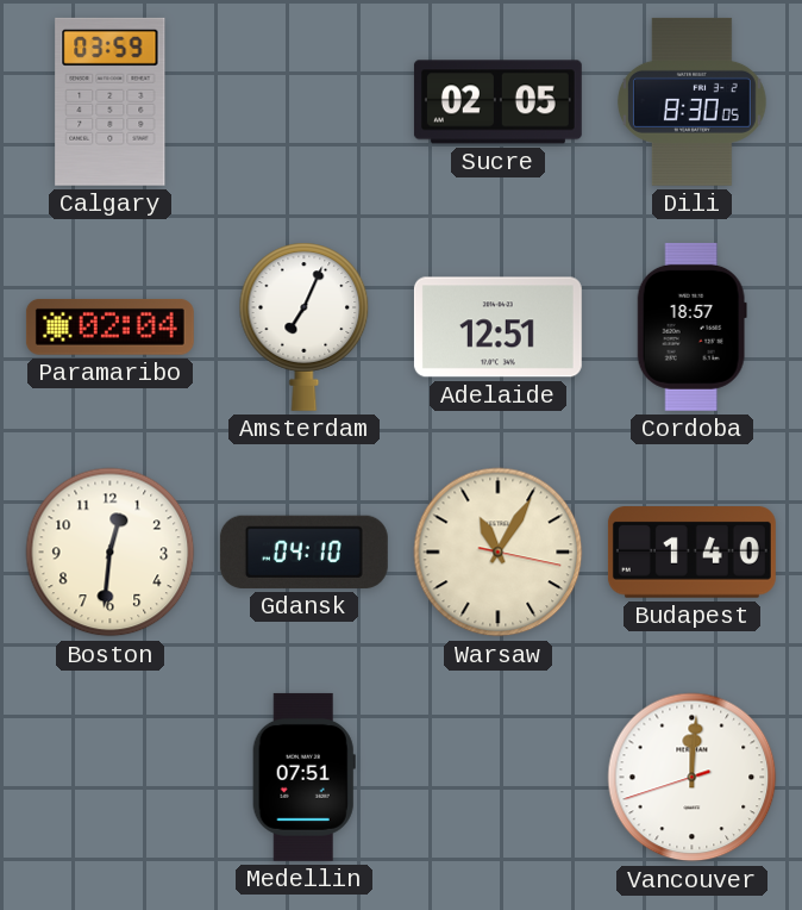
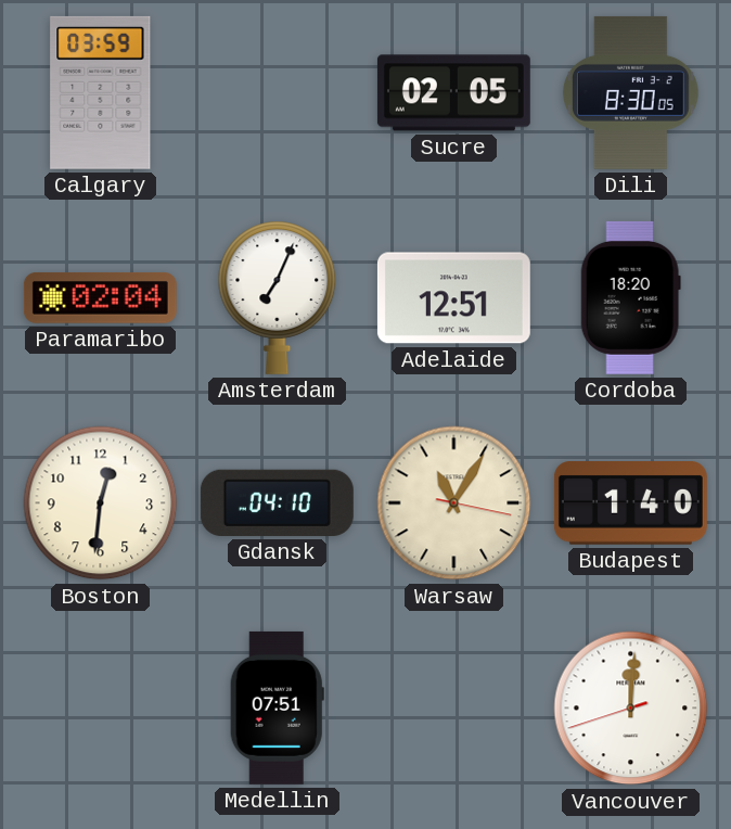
Cordoba: 18:57 -> 18:20 (630, 297)
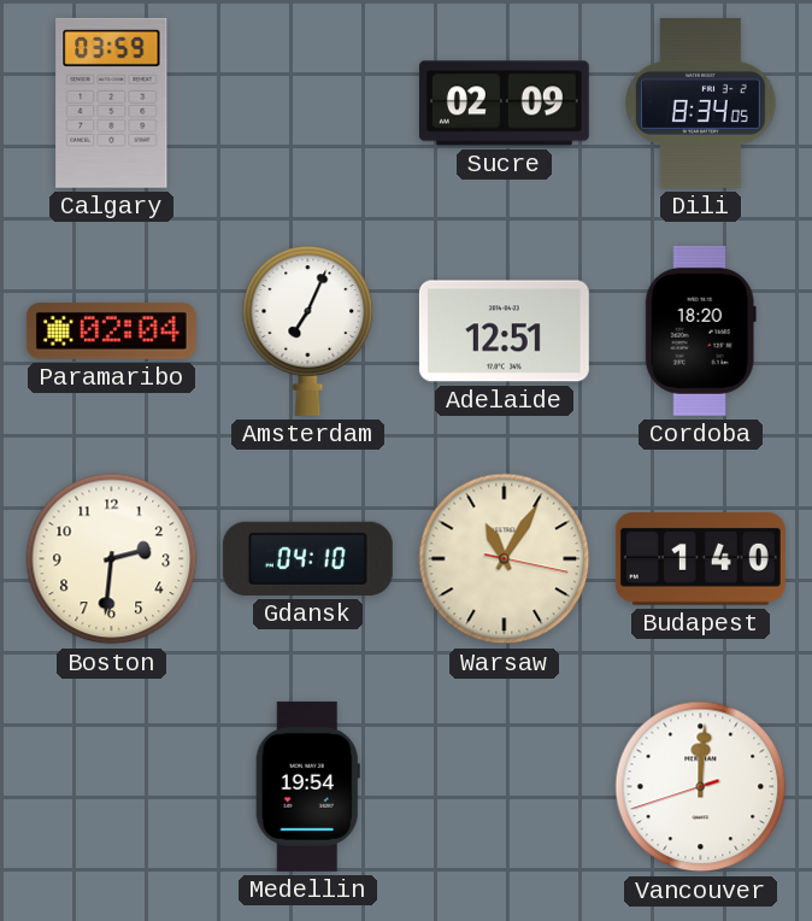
Sucre: 02:05 -> 02:09 (504, 104)
Dili: 8:30 -> 8:34 (701, 102)
Boston: 12:31 -> 2:31 (112, 559)
Medellin: 07:51 -> 19:54 (307, 786)
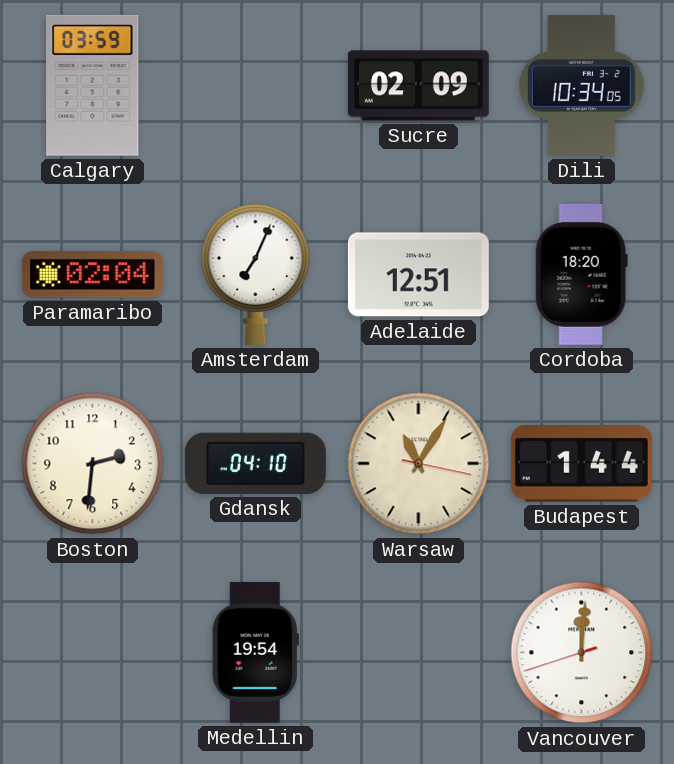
Dili: 8:34 -> 10:34 (582, 85)
Budapest: 1:40 -> 1:44 (581, 464)
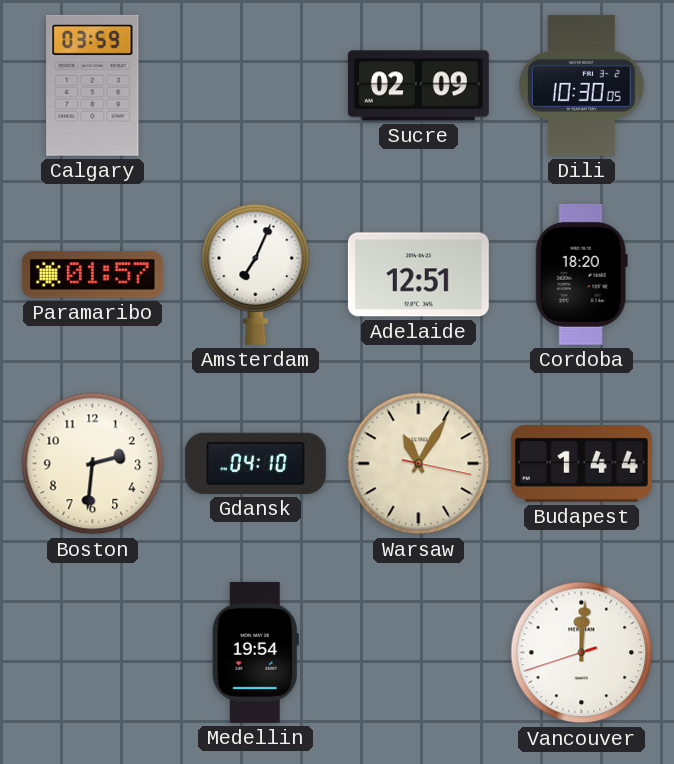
Dili: 10:34 -> 10:30 (582, 85)
Paramaribo: 02:04 -> 01:57 (92, 274)
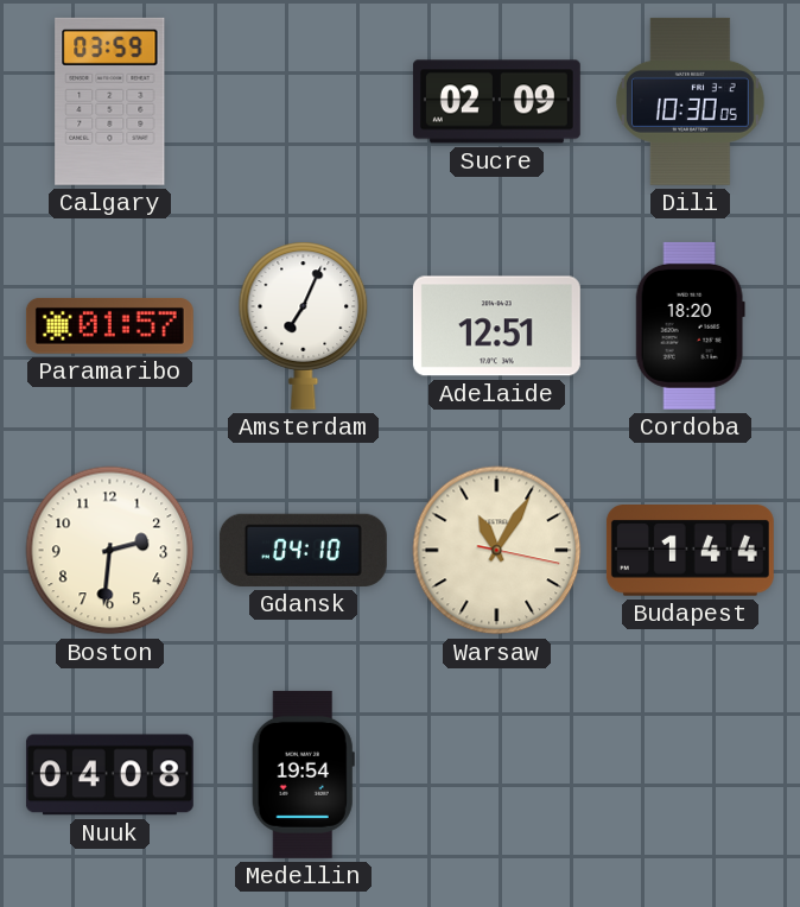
Nuuk: none -> 04:08 (109, 775)
Vancouver: 12:00 -> none (582, 653)
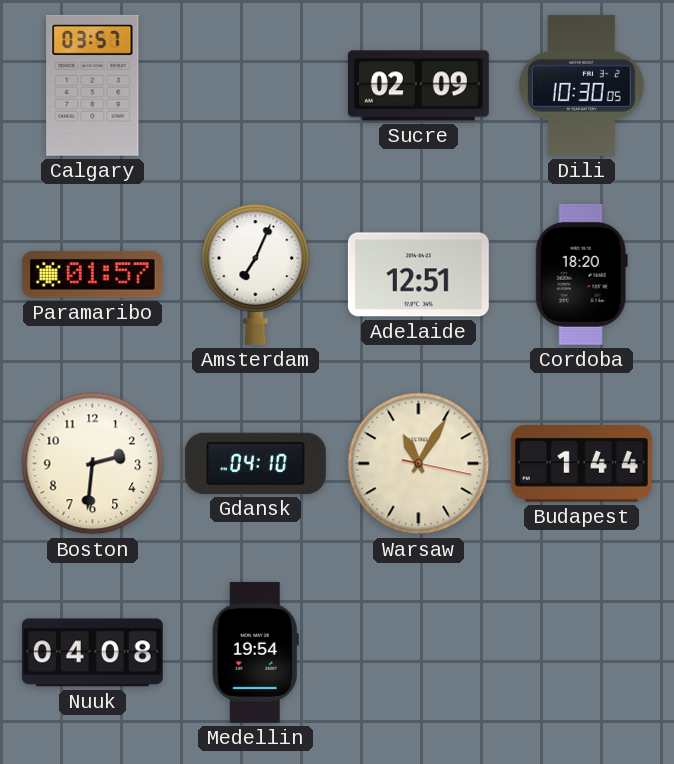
Calgary: 03:59 -> 03:57 (93, 85)
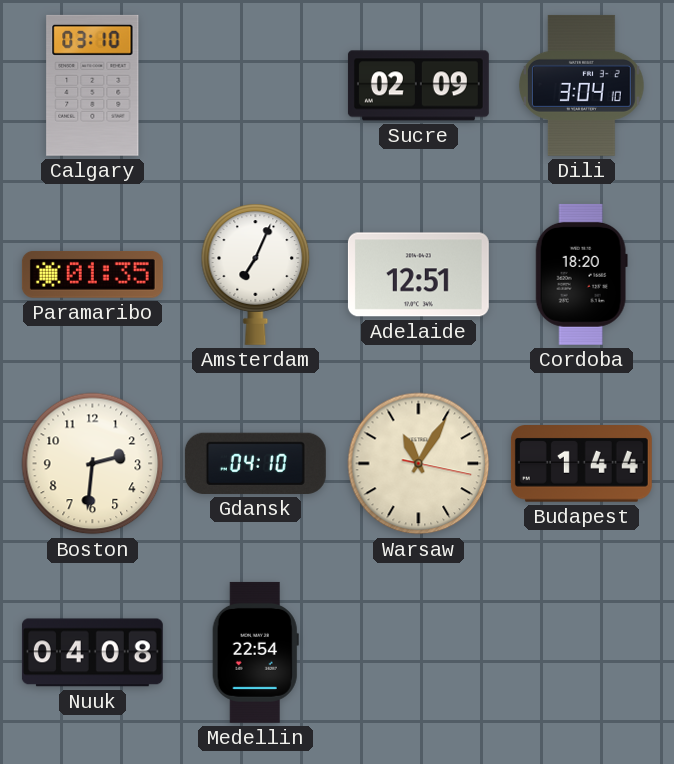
Calgary: 03:57 -> 03:10 (93, 85)
Dili: 10:30 -> 3:04 (582, 85)
Paramaribo: 01:57 -> 01:35 (92, 274)
Medellin: 19:54 -> 22:54 (255, 652)
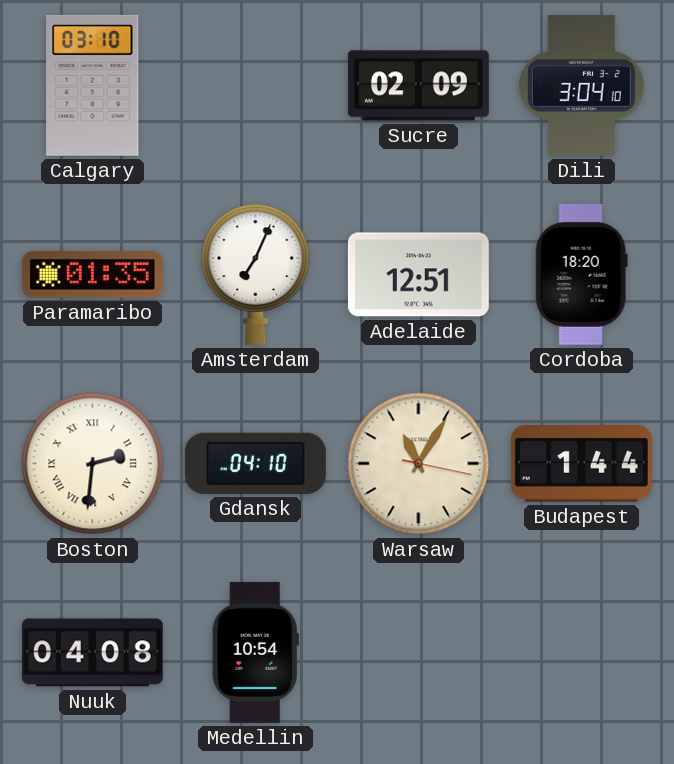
Boston numerals: Arabic -> Roman (93, 464)
Medellin: 22:54 -> 10:54 (255, 652)
